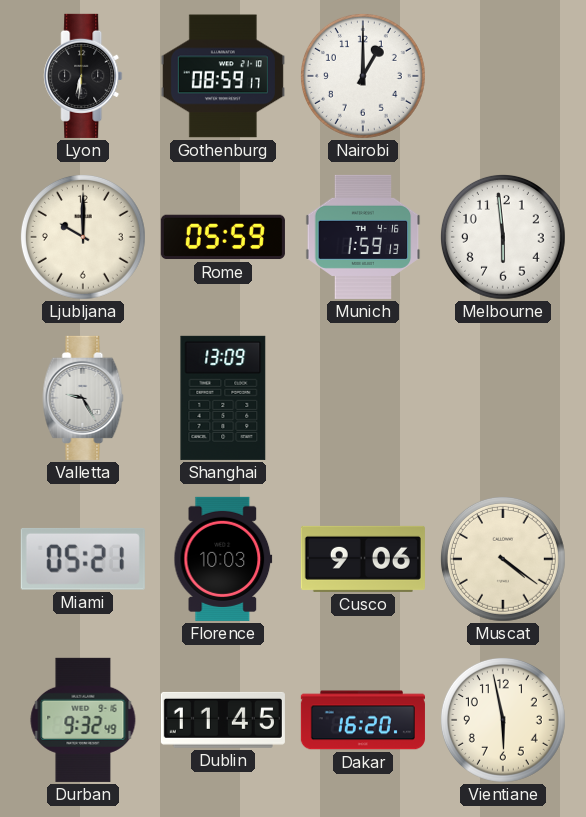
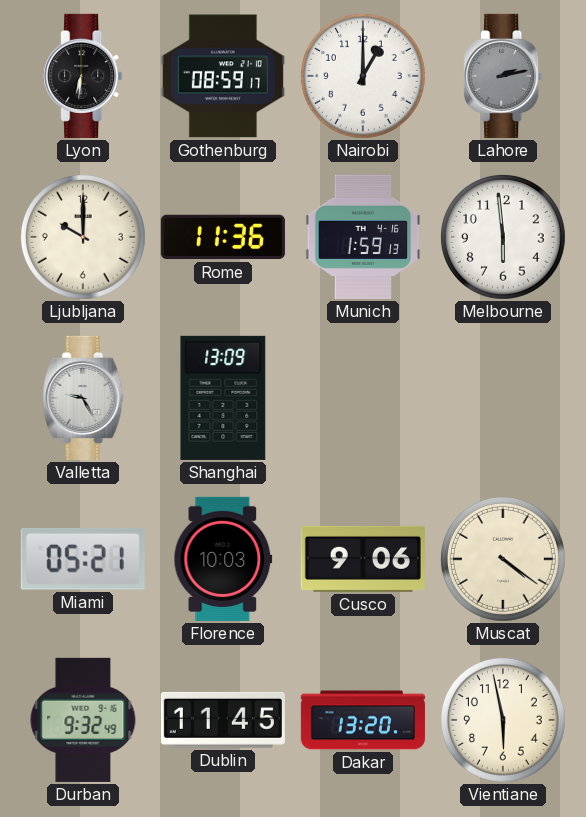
Lahore: none -> 2:13 (503, 76)
Rome: 05:59 -> 11:36 (223, 237)
Dakar: 16:20 -> 13:20 (363, 720)
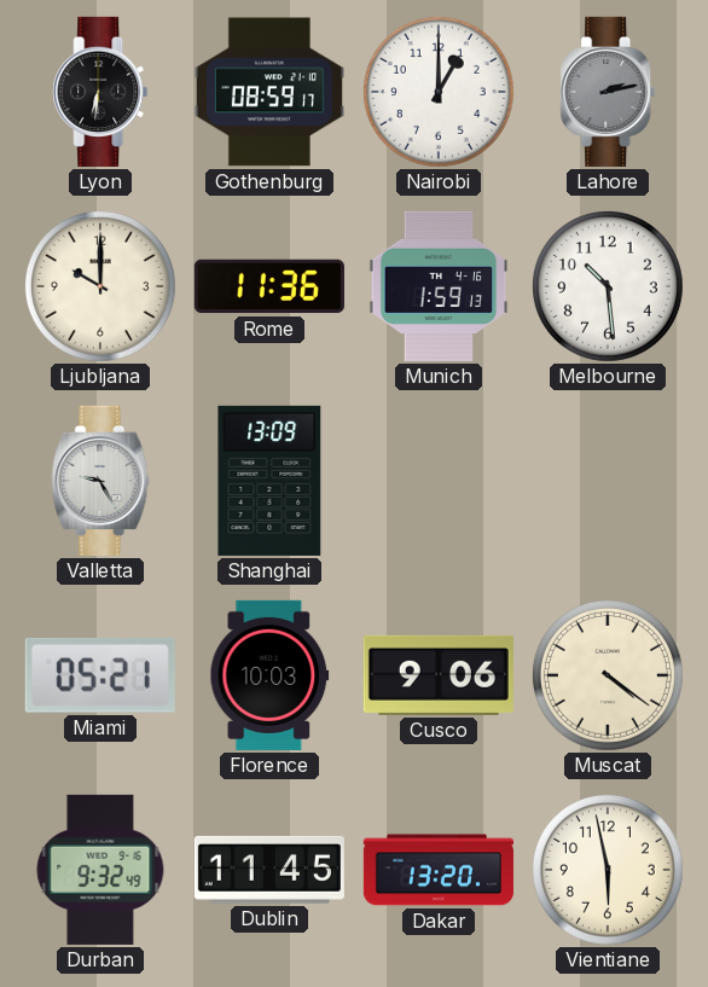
Melbourne: 5:59 -> 10:29 (608, 286)
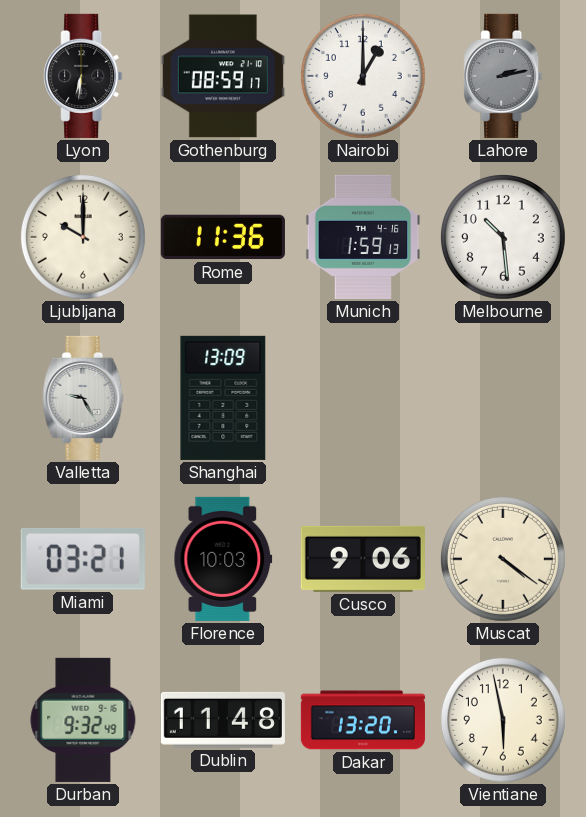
Miami: 05:21 -> 03:21 (83, 559)
Dublin: 11:45 -> 11:48 (223, 720)
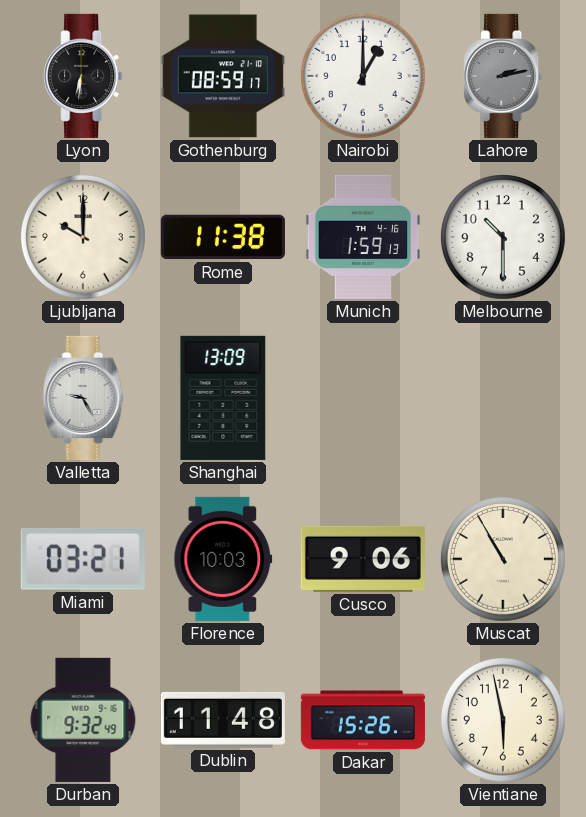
Rome: 11:36 -> 11:38 (223, 237)
Melbourne: 10:29 -> 10:30 (503, 237)
Muscat: 4:21 -> 10:55 (503, 559)
Dakar: 13:20 -> 15:26 (363, 720)
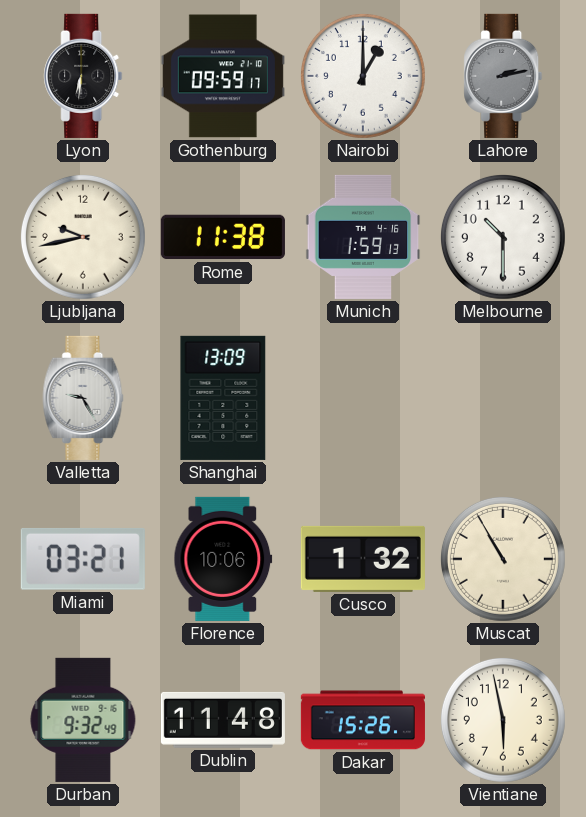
Gothenburg: 08:59 -> 09:59 (223, 76)
Ljubljana: 10:00 -> 9:43 (83, 237)
Florence: 10:03 -> 10:06 (223, 559)
Cusco: 9:06 -> 1:32 (363, 559)
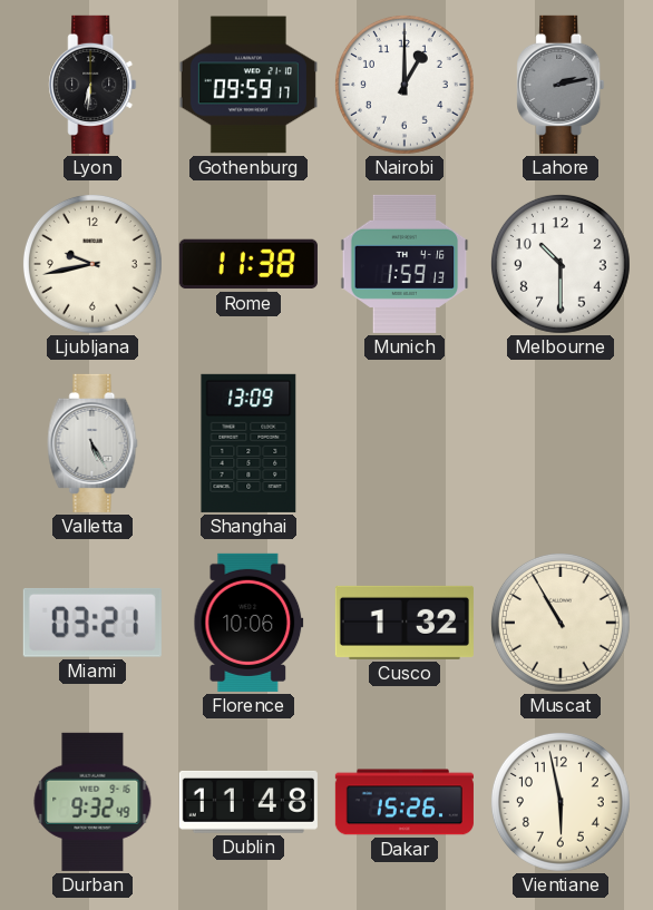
Valletta: 9:25 -> 5:25 (92, 443)
